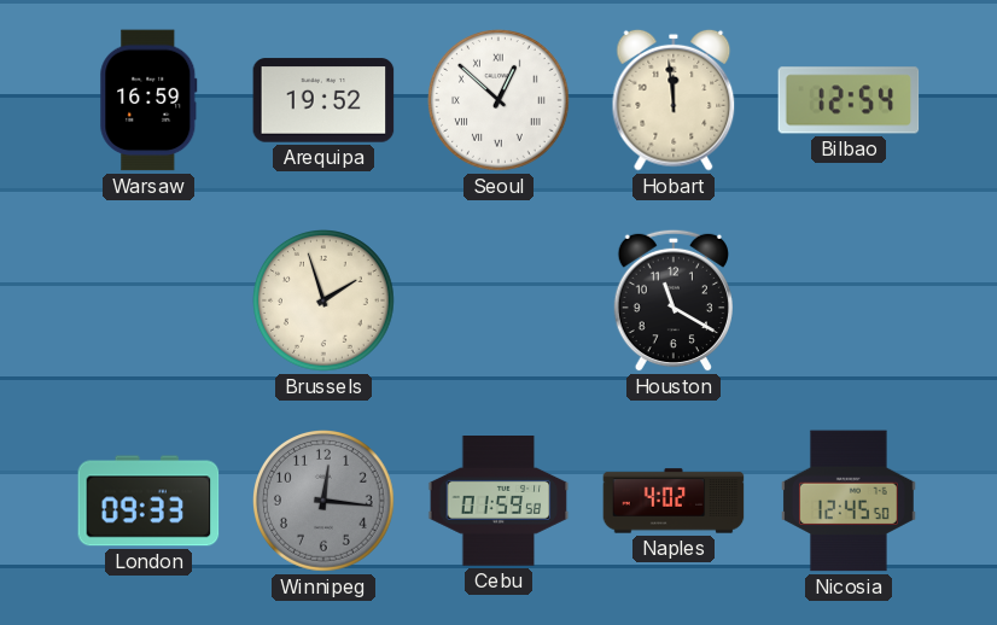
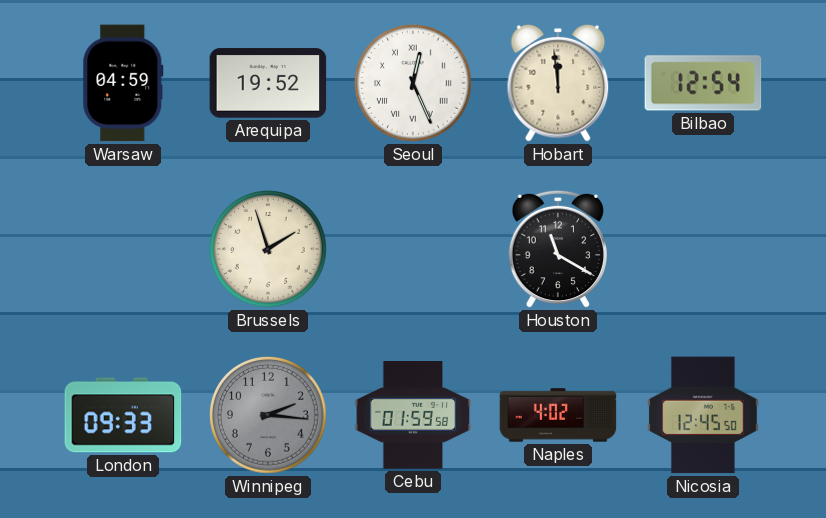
Warsaw: 16:59 -> 04:59 (123, 83)
Seoul: 12:52 -> 12:26 (414, 84)
Winnipeg: 12:16 -> 2:16 (269, 416)
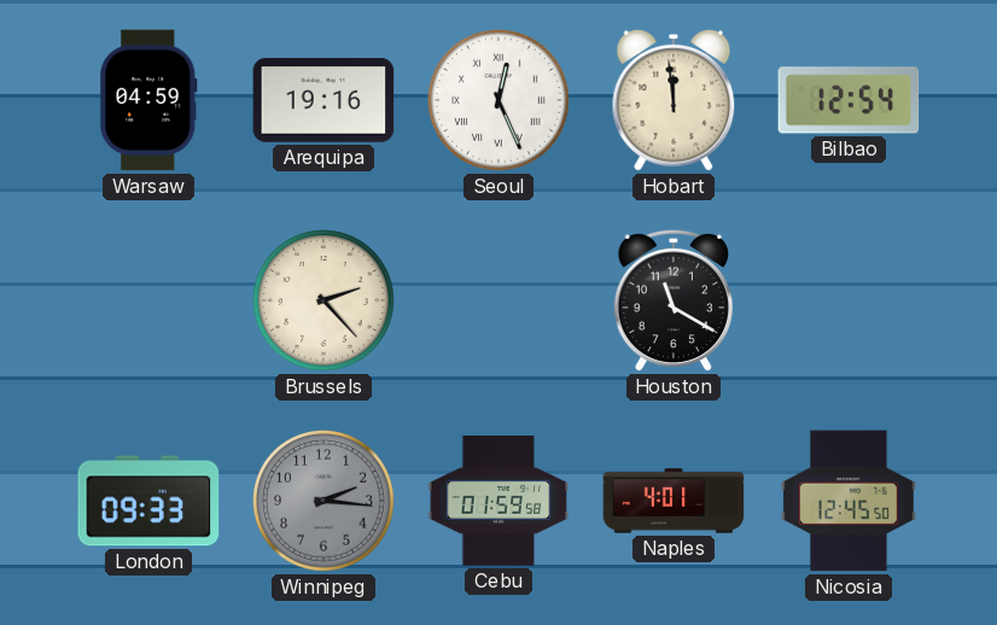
Arequipa: 19:52 -> 19:16 (323, 100)
Brussels: 1:57 -> 2:23 (325, 302)
Naples: 4:02 -> 4:01 (674, 501)
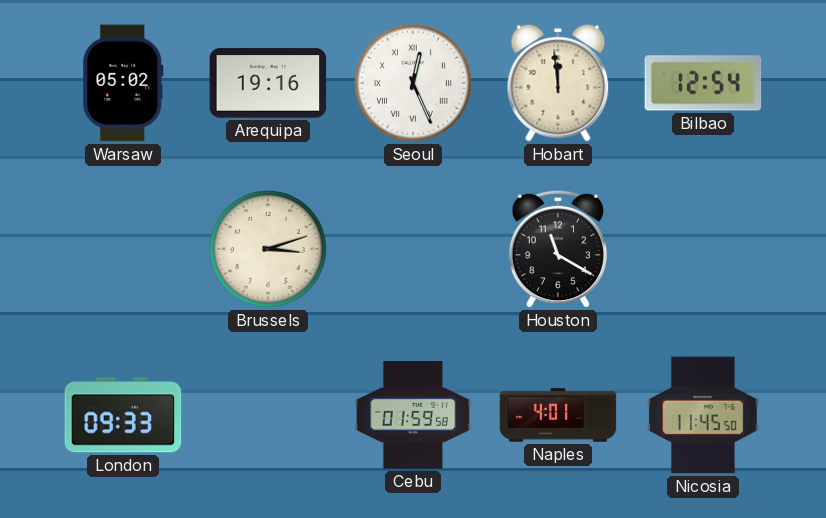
Warsaw: 04:59 -> 05:02 (123, 83)
Brussels: 2:23 -> 3:12 (269, 250)
Winnipeg: 2:16 -> none (325, 502)
Nicosia: 12:45 -> 11:45 (703, 415)
